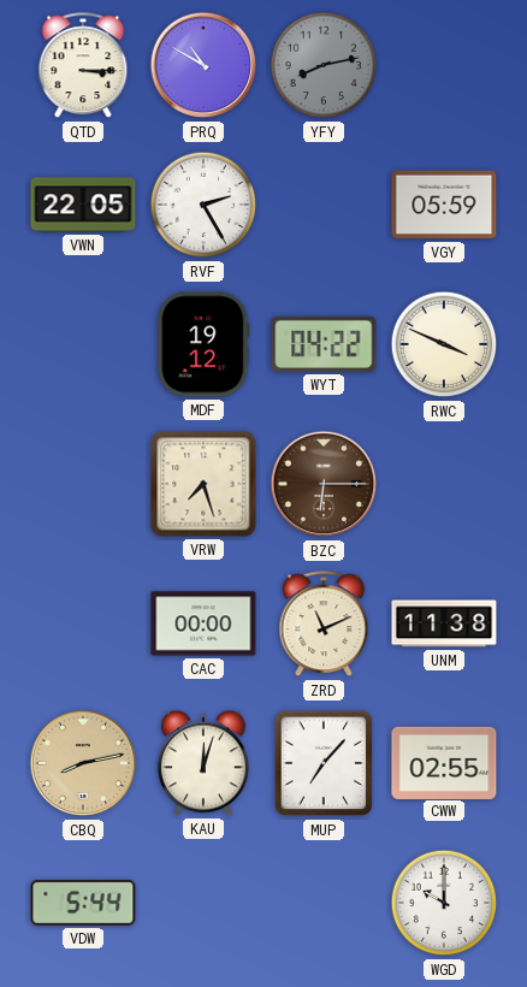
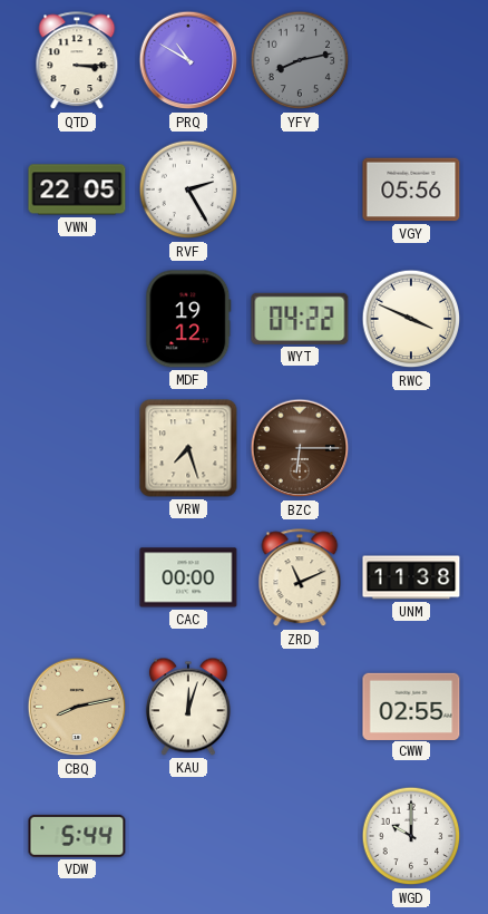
VGY: 05:59 -> 05:56 (411, 189)
MUP: 7:07 -> none (324, 763)
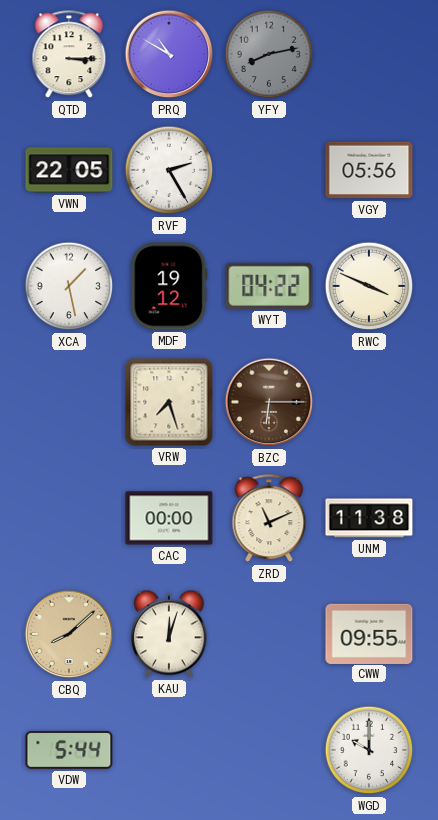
XCA: none -> 1:28 (69, 286)
CBQ: 8:13 -> 8:08 (69, 634)
CWW: 02:55 -> 09:55 (369, 633)
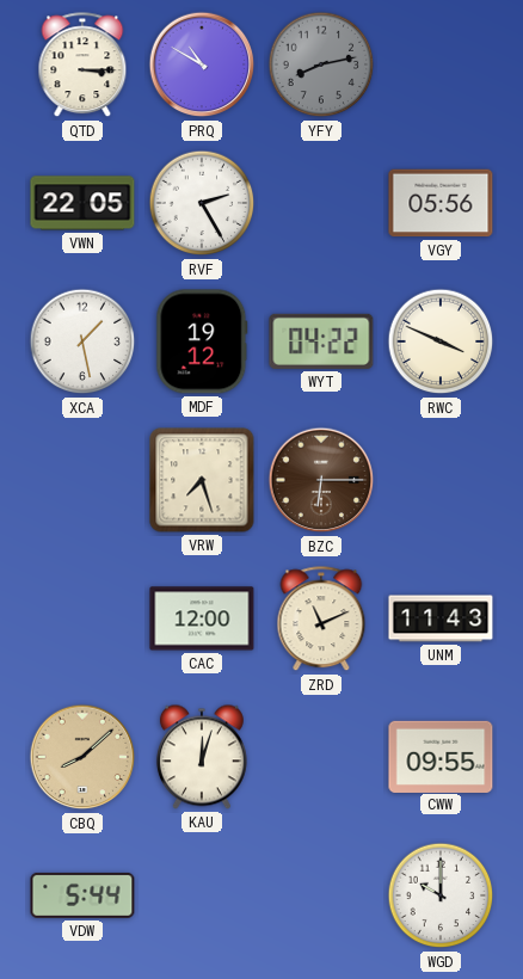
CAC: 00:00 -> 12:00 (202, 618)
UNM: 11:38 -> 11:43 (441, 618)
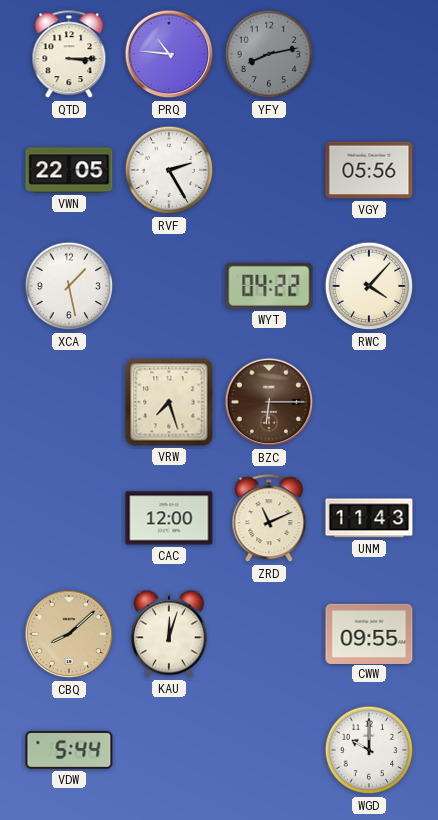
PRQ: 10:50 -> 10:46 (169, 54)
MDF: 19:12 -> none (202, 341)
RWC: 3:49 -> 4:07 (369, 286)
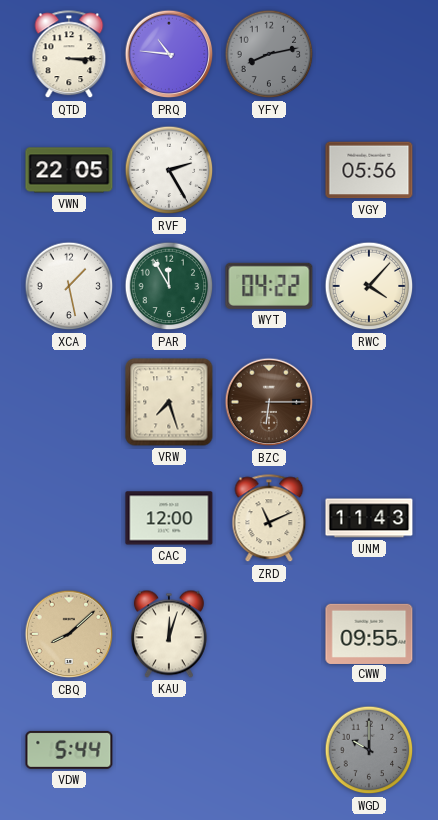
PAR: none -> 11:55 (169, 286)
WGD dial: white -> grey (369, 750)
